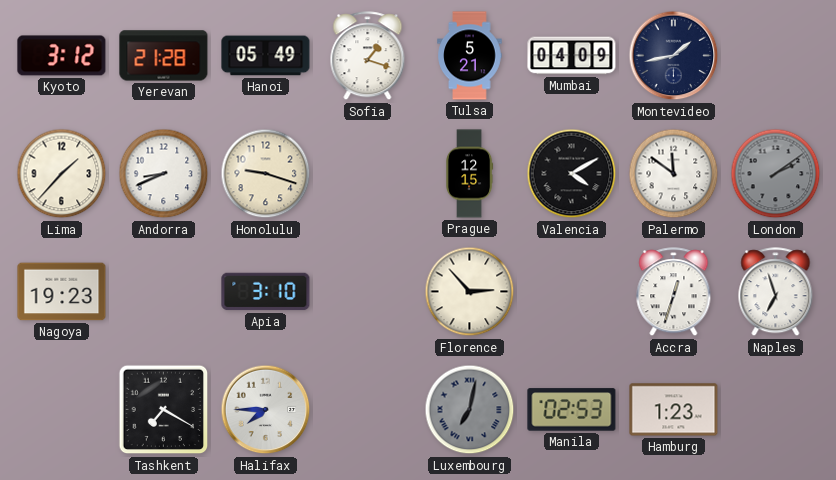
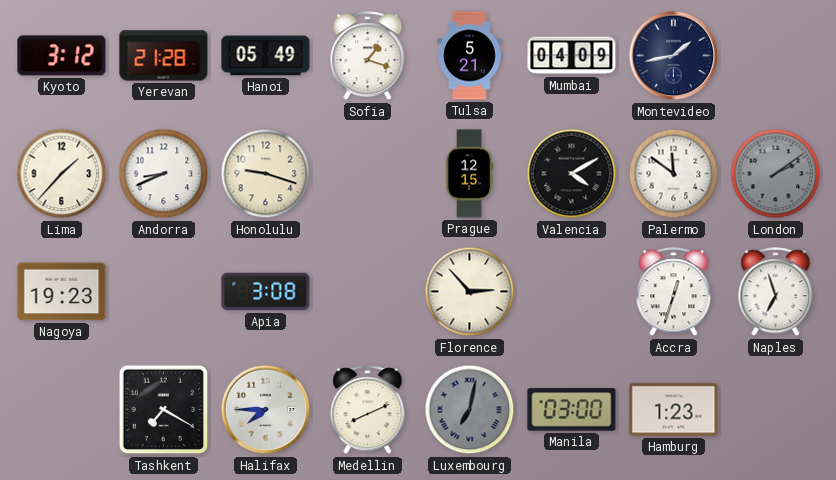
Apia: 3:10 -> 3:08 (266, 292)
Medellin: none -> 8:11 (368, 410)
Manila: 02:53 -> 03:00 (572, 410)
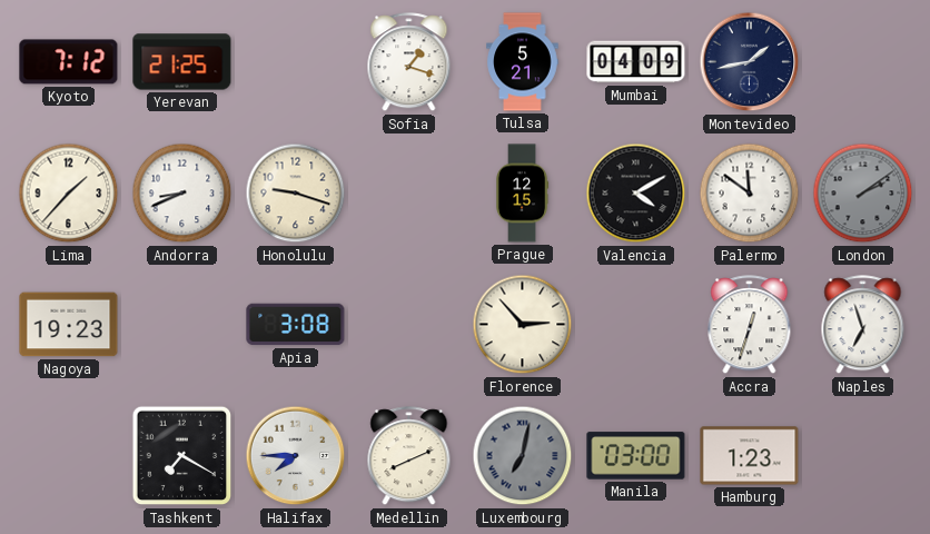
Kyoto: 3:12 -> 7:12 (69, 62)
Yerevan: 21:28 -> 21:25 (182, 62)
Hanoi: 05:49 -> none (266, 56)
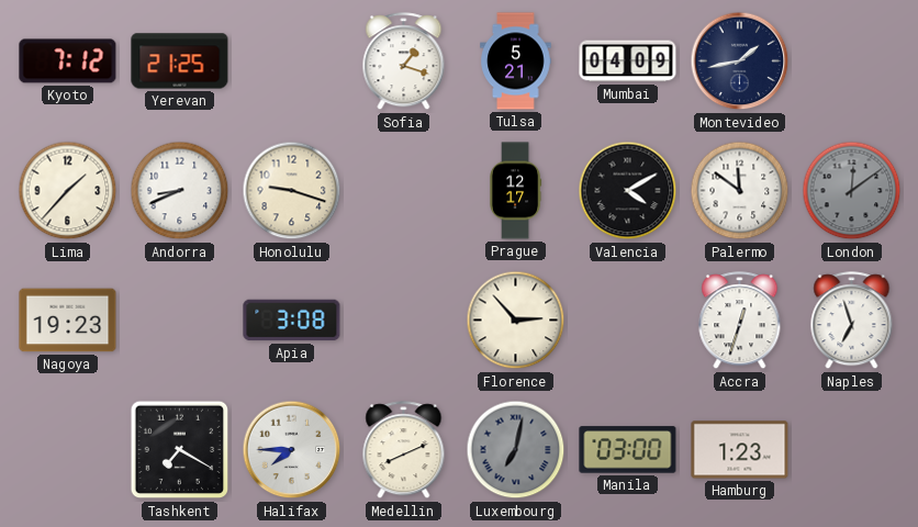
Prague: 12:15 -> 12:17 (516, 191)
London: 2:09 -> 12:09 (852, 191)
